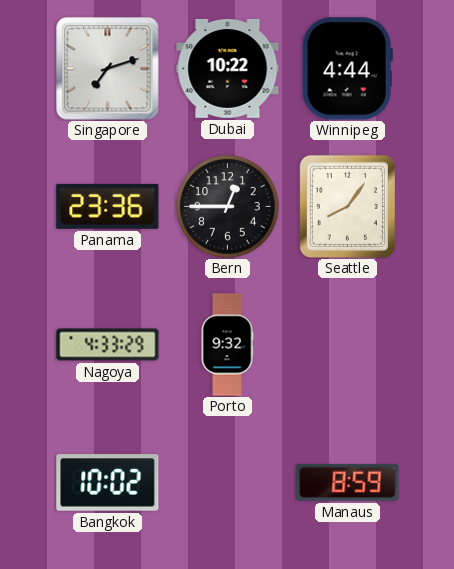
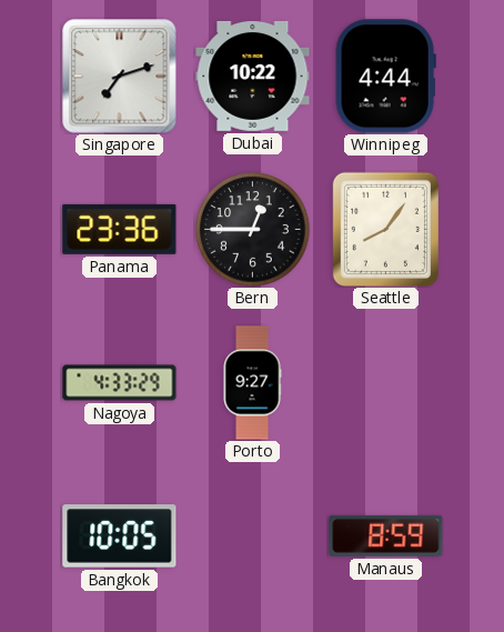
Porto: 9:32 -> 9:27 (252, 383)
Bangkok: 10:02 -> 10:05 (120, 536)
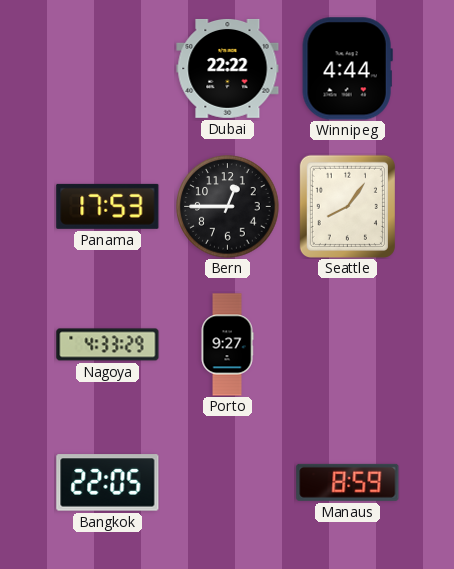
Singapore: 7:12 -> none (120, 77)
Dubai: 10:22 -> 22:22 (228, 68)
Panama: 23:36 -> 17:53 (108, 206)
Bangkok: 10:05 -> 22:05 (108, 483)
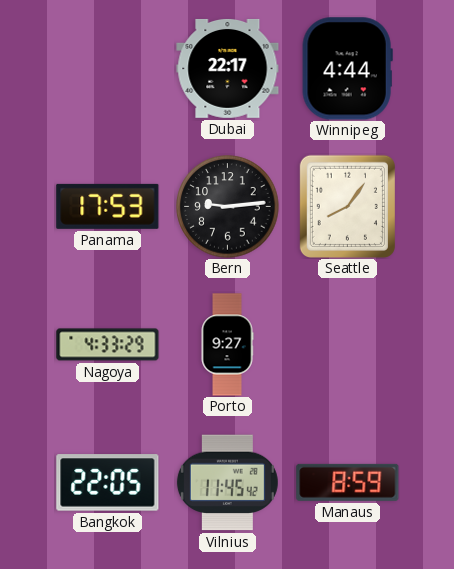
Dubai: 22:22 -> 22:17 (228, 68)
Bern: 12:45 -> 9:14 (228, 207)
Vilnius: none -> 11:45 (227, 483)
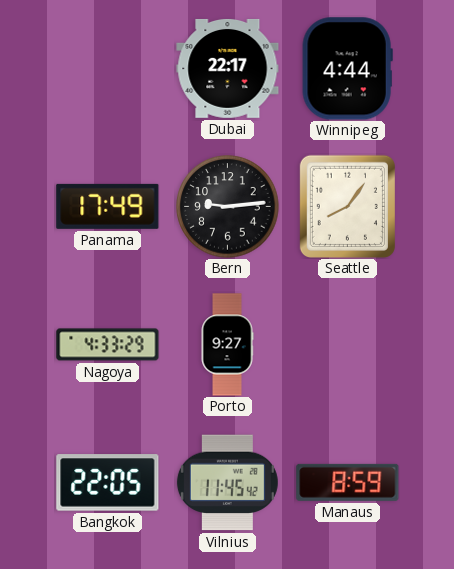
Panama: 17:53 -> 17:49 (108, 206)
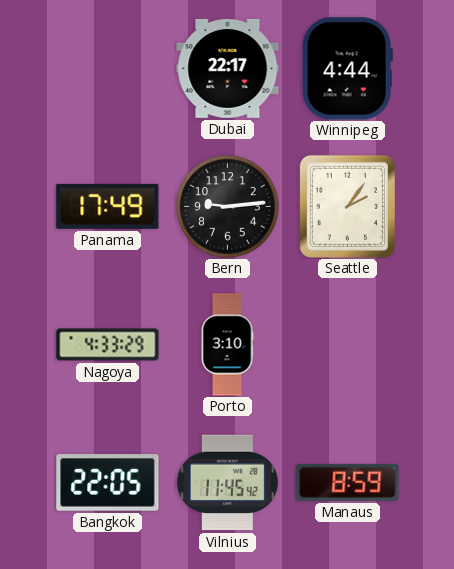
Seattle: 8:06 -> 2:06 (347, 206)
Porto: 9:27 -> 3:10 (227, 345)
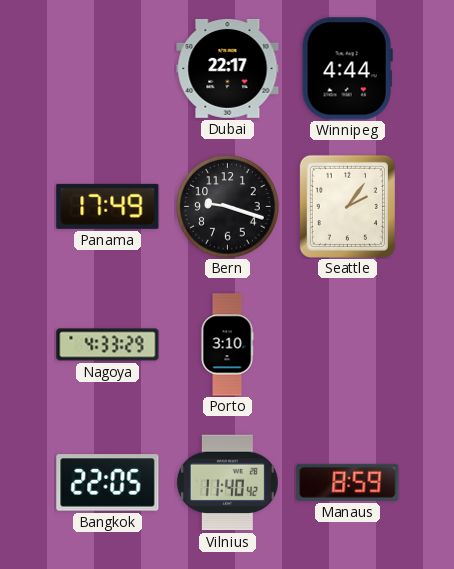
Bern: 9:14 -> 9:18 (228, 207)
Vilnius: 11:45 -> 11:40 (227, 483)
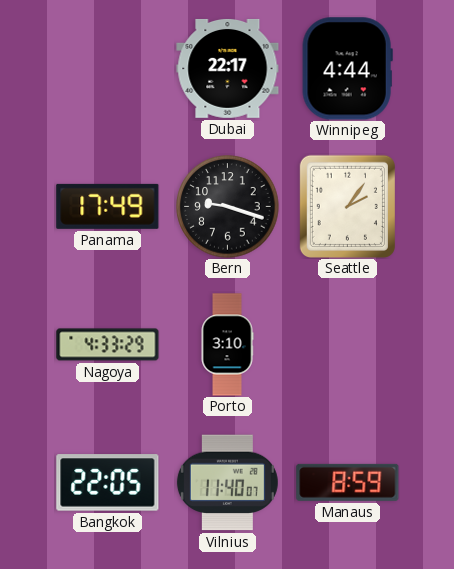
Vilnius: 11:40:42 -> 11:40:07 (227, 483)
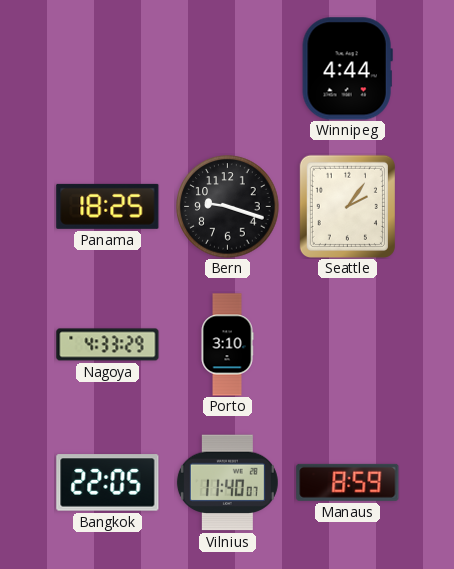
Dubai: 22:17 -> none (228, 68)
Panama: 17:49 -> 18:25 (108, 206)
